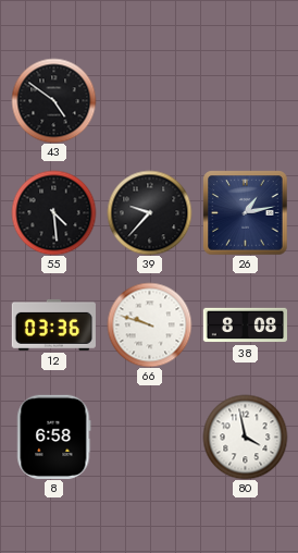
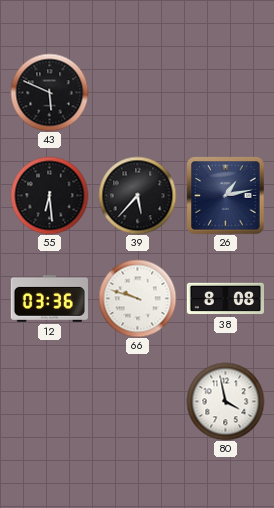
43: 4:51 -> 5:49 (49, 92)
55: 4:29 -> 6:29 (49, 195)
39: 9:37 -> 5:37 (137, 195)
8: 6:58 -> none (54, 437)
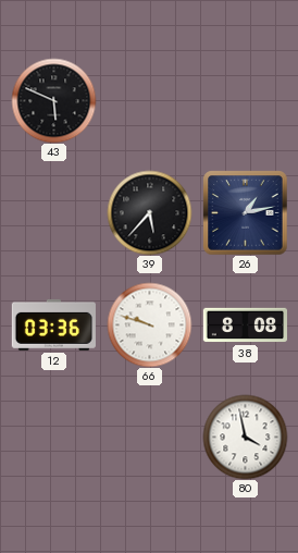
55: 6:29 -> none (49, 195)
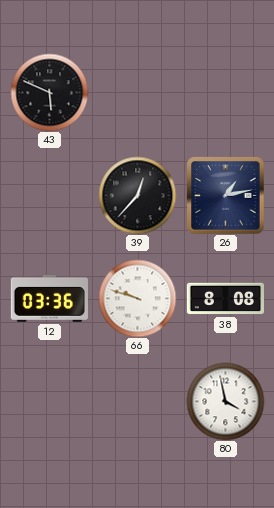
39: 5:37 -> 12:37 (137, 195)
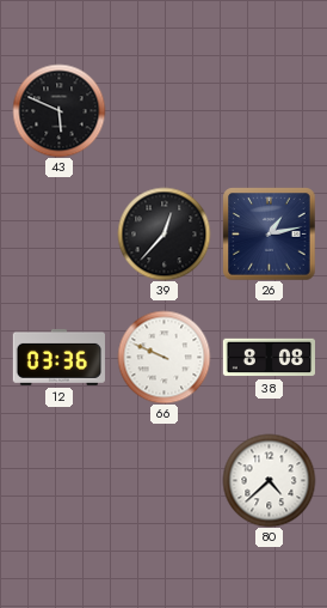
66: 9:48 -> 9:49 (163, 357)
80: 3:58 -> 4:38 (269, 480)
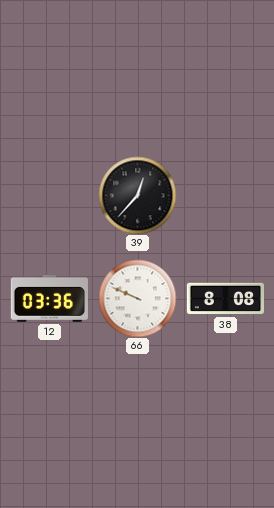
43: 5:49 -> none (58, 110)
26: 1:13 -> none (269, 233)
80: 4:38 -> none (269, 480)
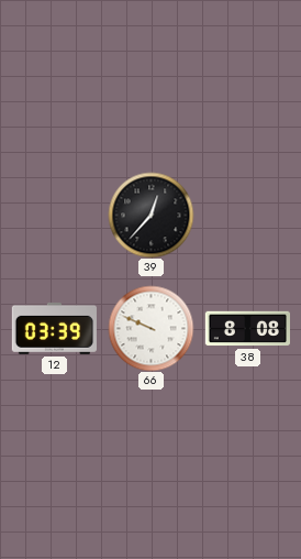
12: 03:36 -> 03:39 (54, 328)
